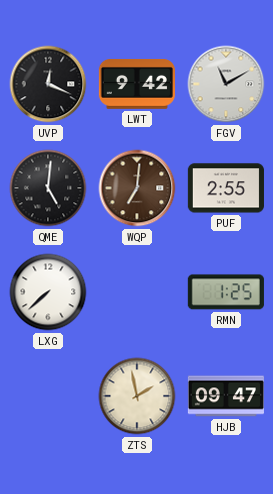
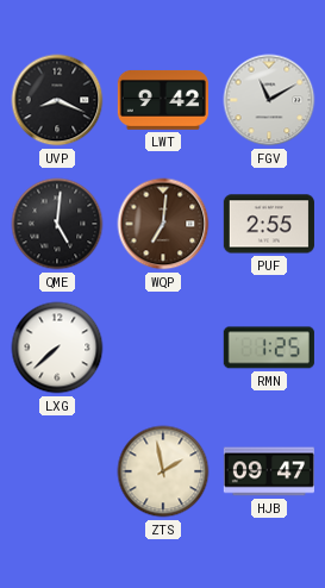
UVP: 12:19 -> 8:19 (57, 100)
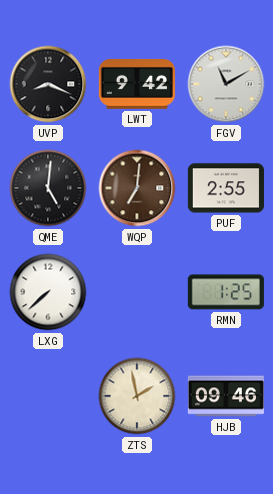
HJB: 09:47 -> 09:46 (225, 396)
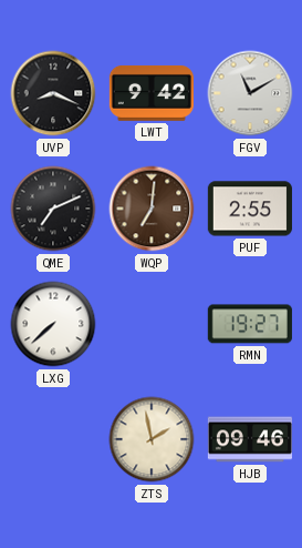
QME: 5:01 -> 7:11 (53, 209)
RMN: 1:25 -> 19:27 (250, 324)
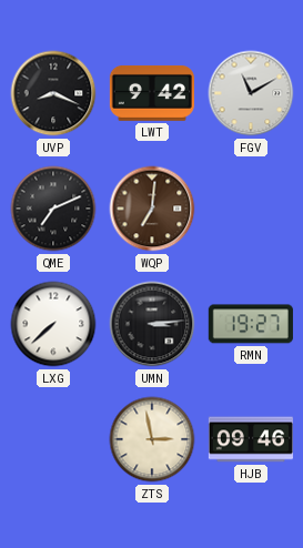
PUF: 2:55 -> none (250, 209)
UMN: none -> 3:14 (152, 324)
ZTS: 1:58 -> 2:58 (152, 439)
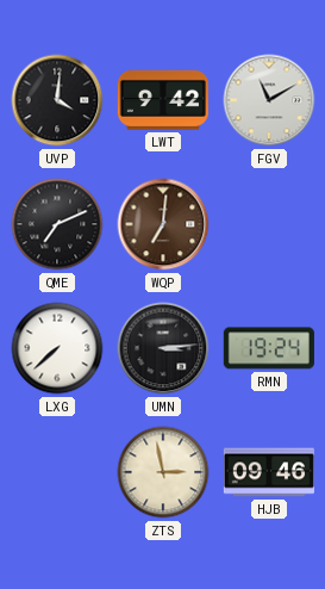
UVP: 8:19 -> 4:01 (57, 100)
RMN: 19:27 -> 19:24 (269, 348)
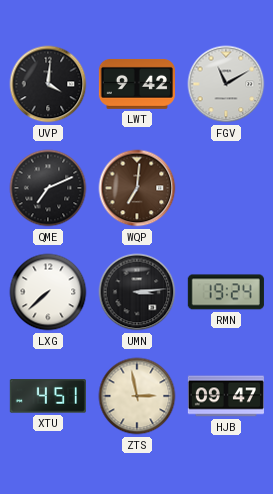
XTU: none -> 4:51 (48, 396)
HJB: 09:46 -> 09:47 (225, 396)
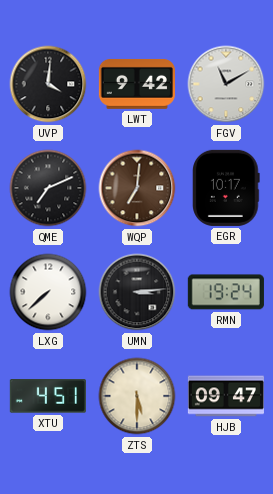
EGR: none -> 10:17 (226, 188)
ZTS: 2:58 -> 5:30 (137, 396)
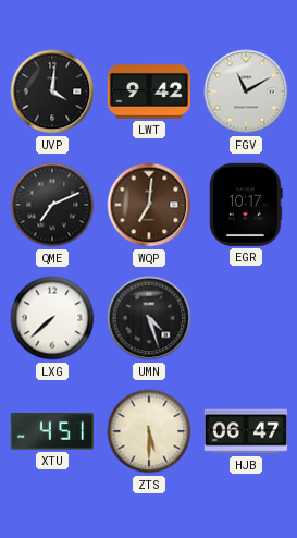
UMN: 3:14 -> 4:27 (149, 318)
RMN: 19:24 -> none (226, 292)
HJB: 09:47 -> 06:47 (245, 431)
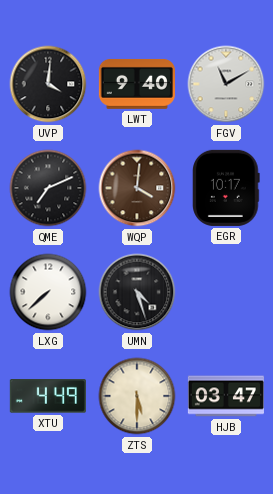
LWT: 9:42 -> 9:40 (137, 84)
WQP: 7:01 -> 4:01 (137, 188)
XTU: 4:51 -> 4:49 (48, 396)
HJB: 06:47 -> 03:47 (225, 396)
